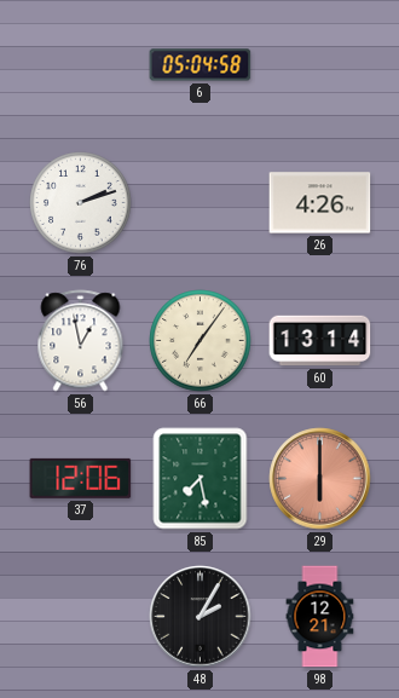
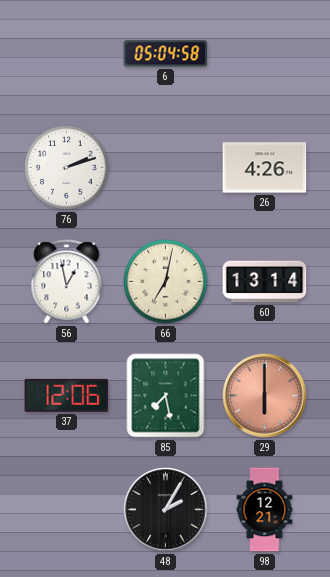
66: 7:06 -> 7:02 (166, 282)
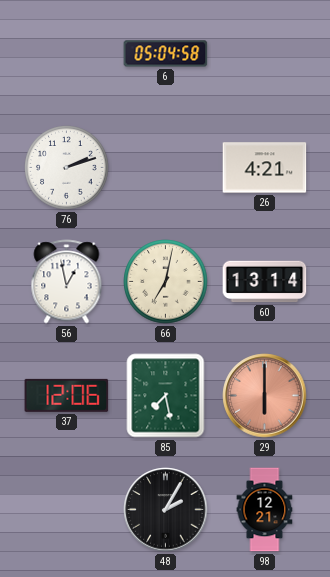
26: 4:26 -> 4:21 (265, 168)
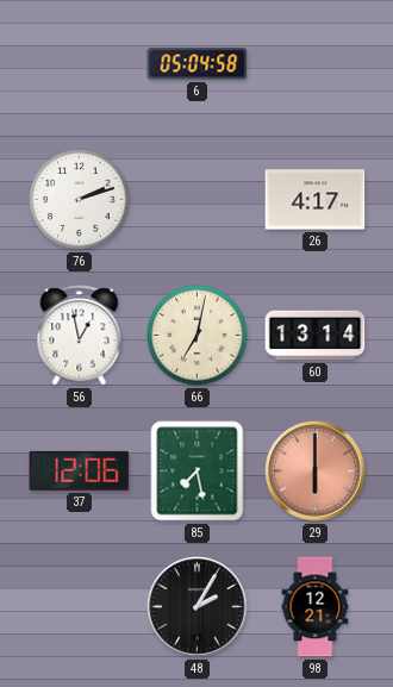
26: 4:21 -> 4:17 (316, 200)
